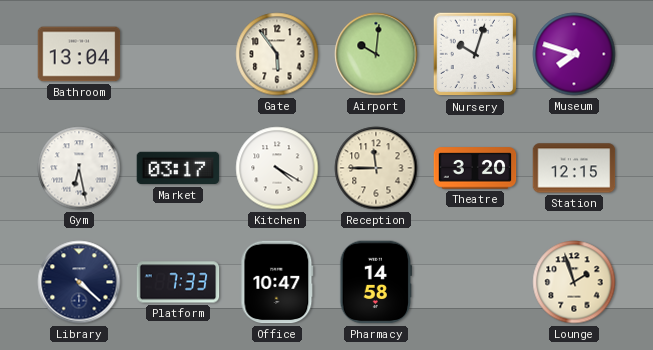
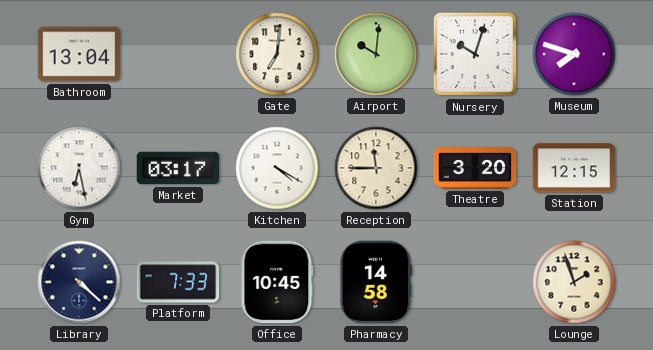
Gate: 5:54 -> 7:01 (277, 54)
Office: 10:47 -> 10:45 (277, 282)
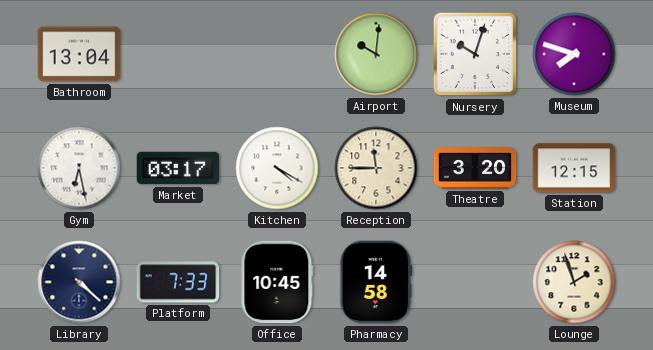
Gate: 7:01 -> none (277, 54)
